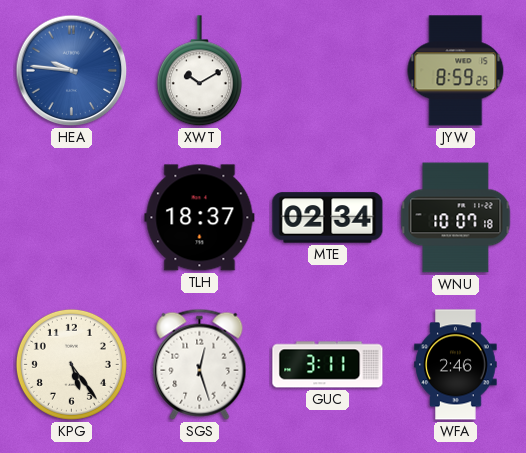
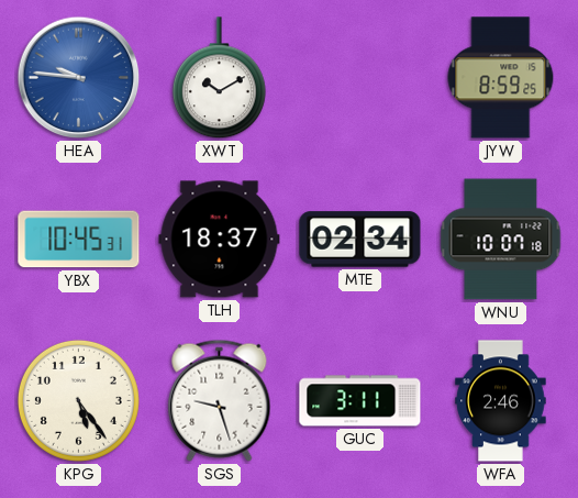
YBX: none -> 10:45 (79, 240)
SGS: 12:27 -> 9:27 (220, 400)
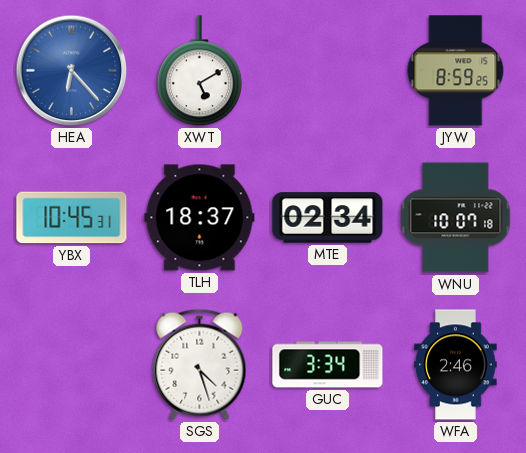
HEA: 9:46 -> 6:23 (72, 71)
XWT: 10:10 -> 5:10 (199, 71)
KPG: 5:24 -> none (78, 400)
SGS: 9:27 -> 4:27 (200, 364)
GUC: 3:11 -> 3:34 (328, 365)
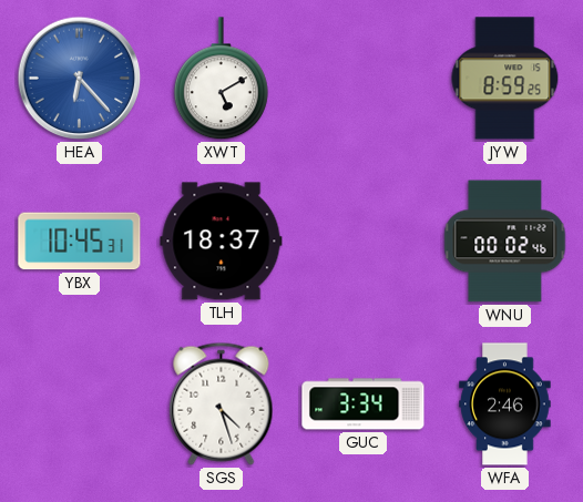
MTE: 02:34 -> none (328, 218)
WNU: 10:07 -> 00:02 (505, 242)
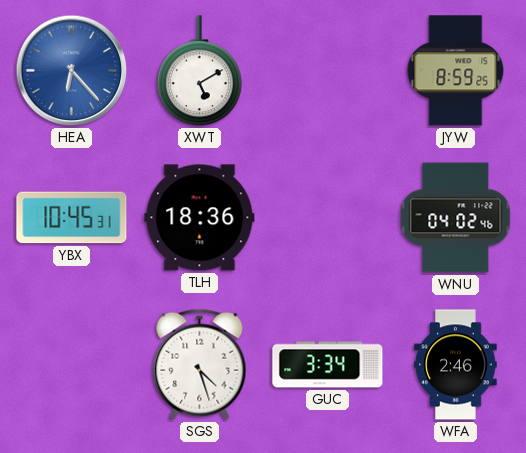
TLH: 18:37 -> 18:36 (200, 218)
WNU: 00:02 -> 04:02 (456, 218)
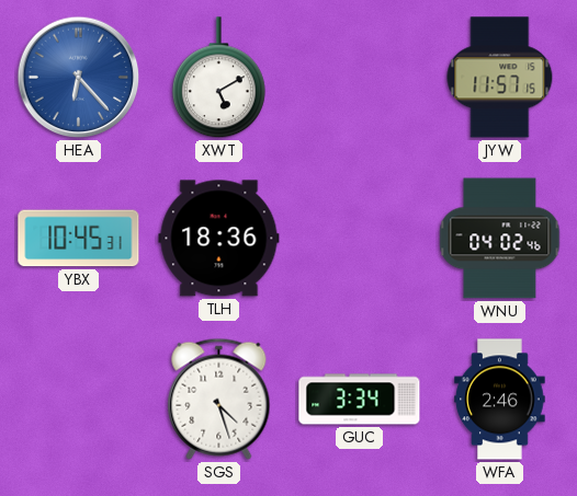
JYW: 8:59 -> 11:57 (500, 78)
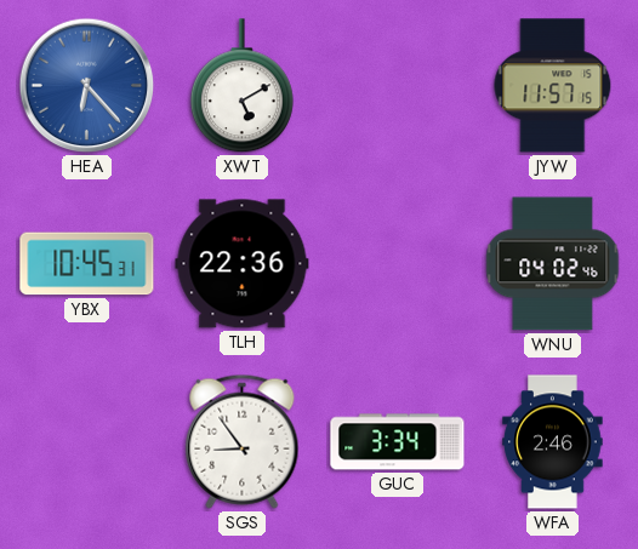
TLH: 18:36 -> 22:36 (243, 264)
SGS: 4:27 -> 8:54 (243, 441)
